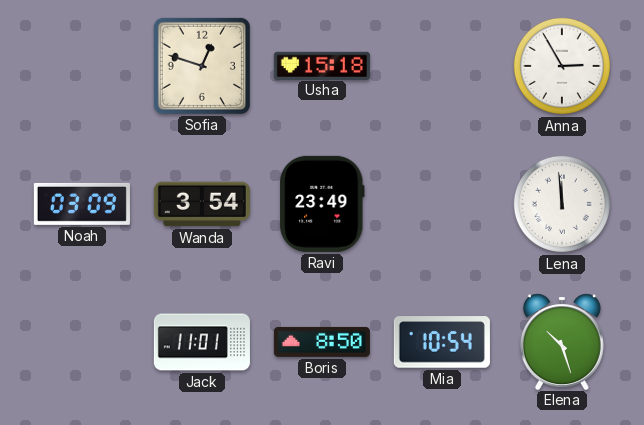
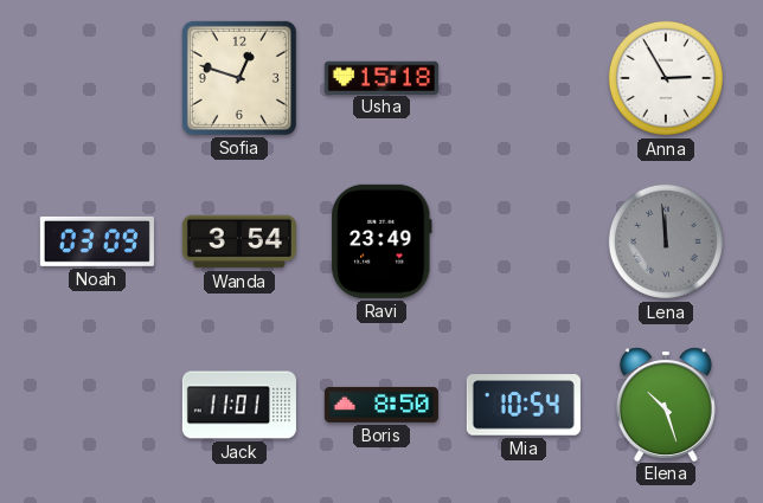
Lena dial: white -> grey (666, 241)
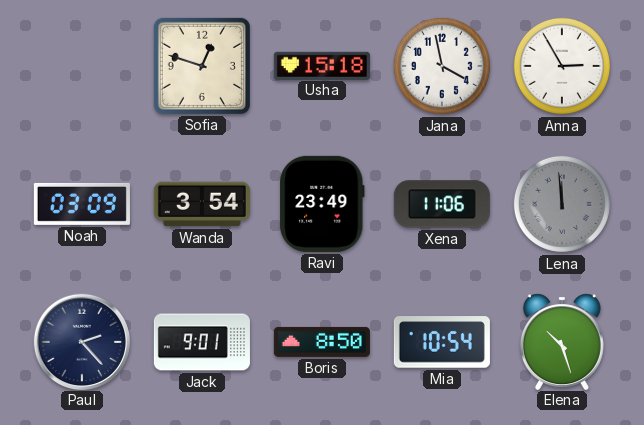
Jana: none -> 3:58 (442, 66)
Xena: none -> 11:06 (442, 204)
Paul: none -> 2:23 (81, 341)
Jack: 11:01 -> 9:01 (202, 342)
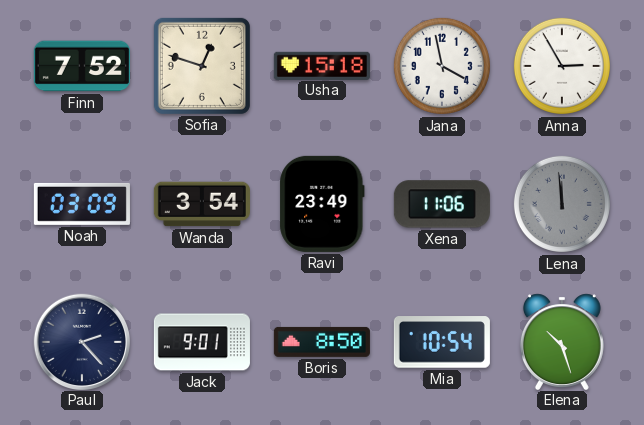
Finn: none -> 7:52 (82, 66)
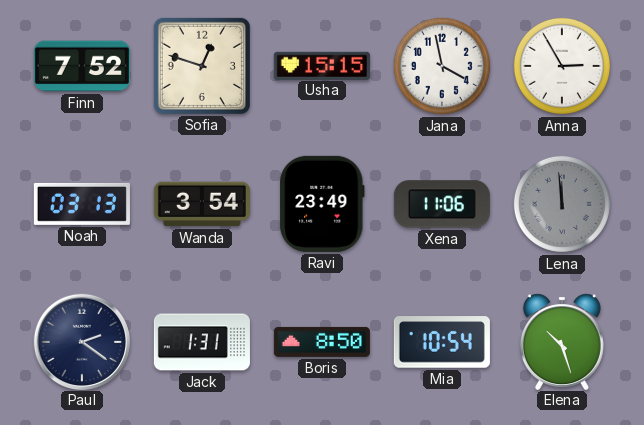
Usha: 15:18 -> 15:15 (322, 65)
Noah: 03:09 -> 03:13 (82, 204)
Paul: 2:23 -> 2:21 (81, 341)
Jack: 9:01 -> 1:31 (202, 342)
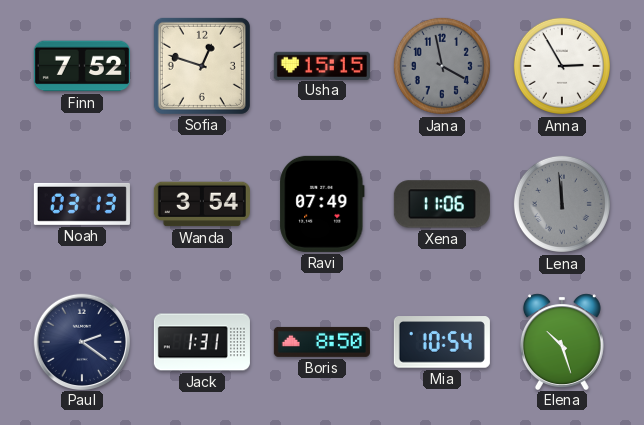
Jana dial: white -> grey (442, 66)
Ravi: 23:49 -> 07:49 (322, 204)
